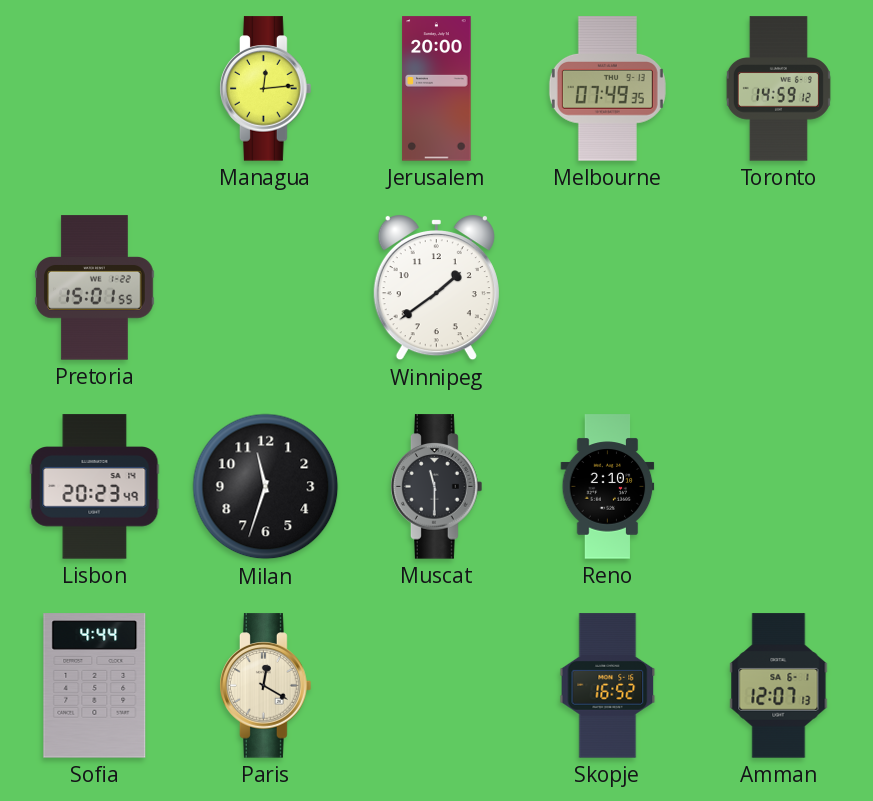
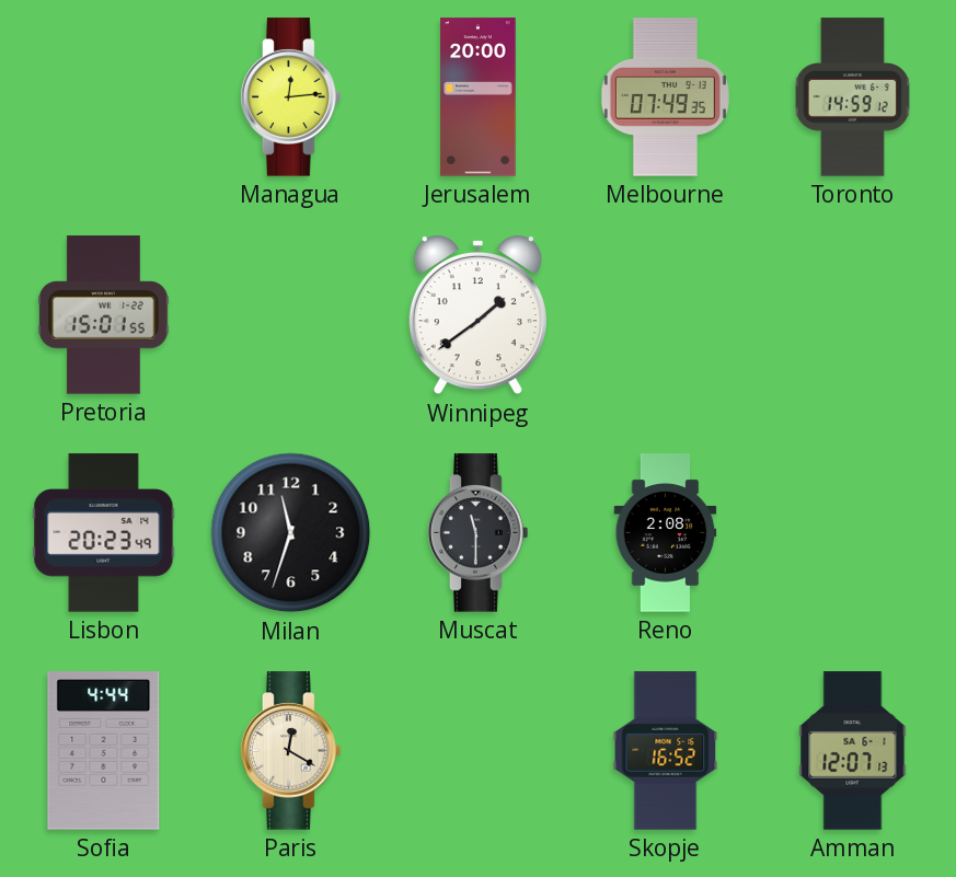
Reno: 2:10 -> 2:08 (666, 533)
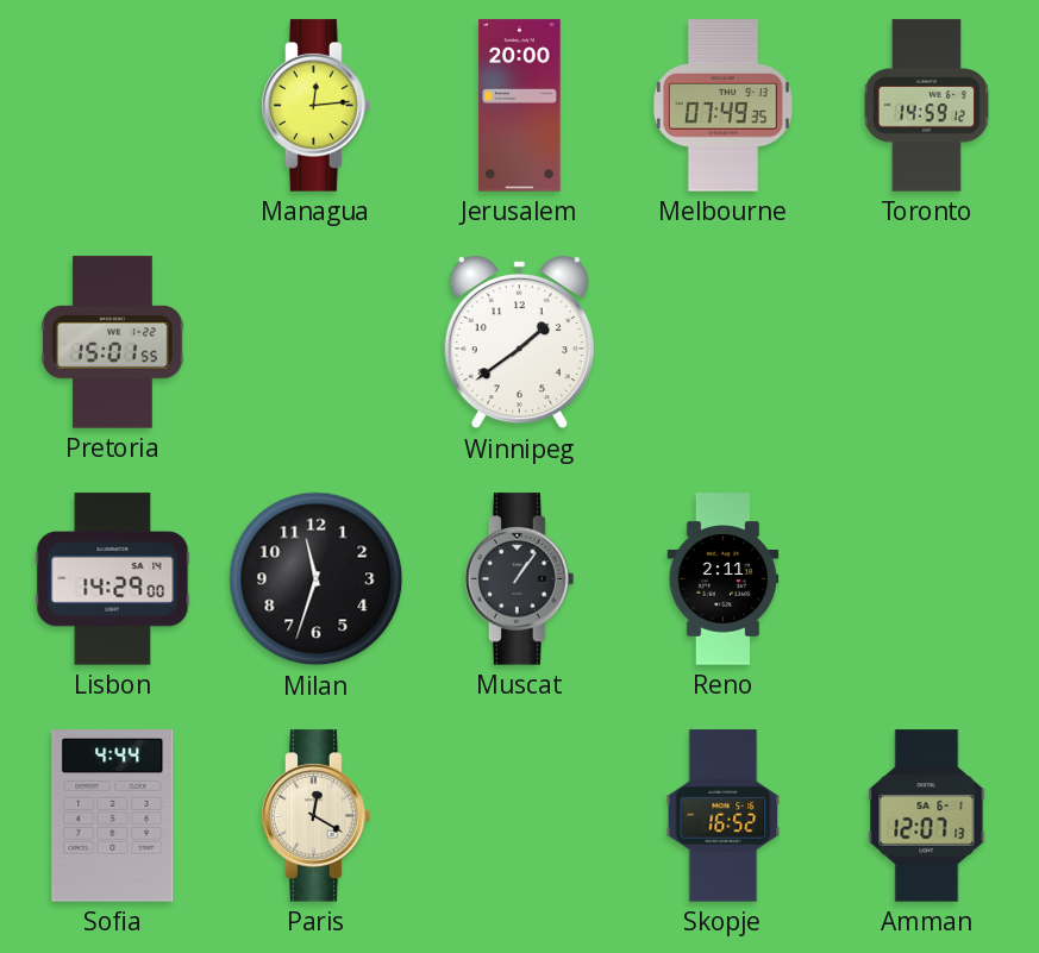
Lisbon: 20:23 -> 14:29 (113, 579)
Muscat: 11:30 -> 1:06 (520, 579)
Reno: 2:08 -> 2:11 (724, 579)
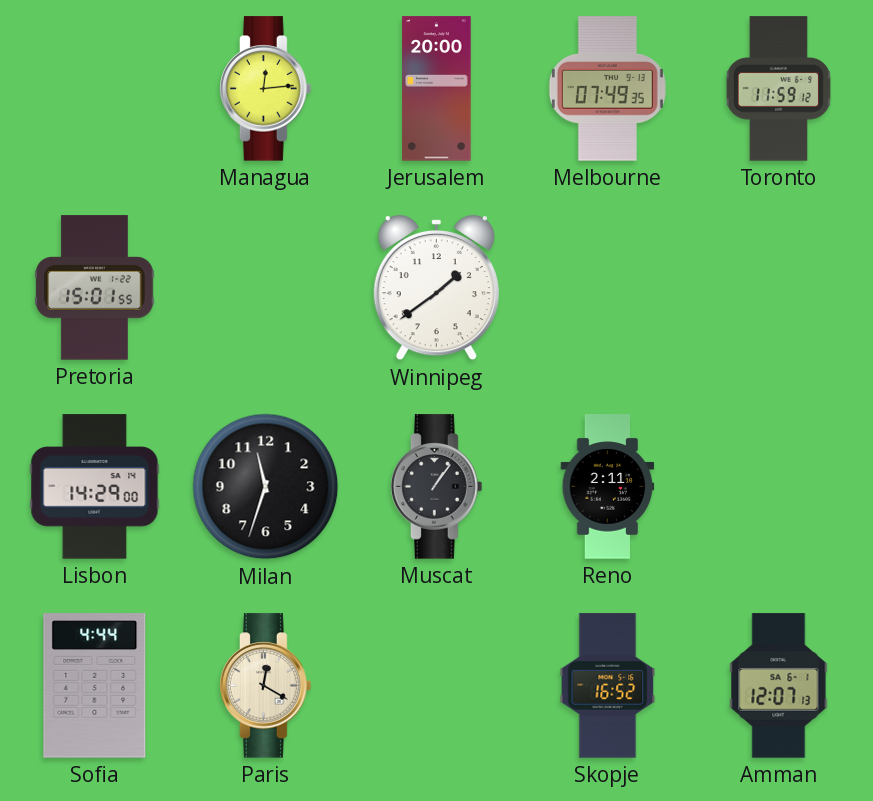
Toronto: 14:59 -> 11:59 (778, 89)
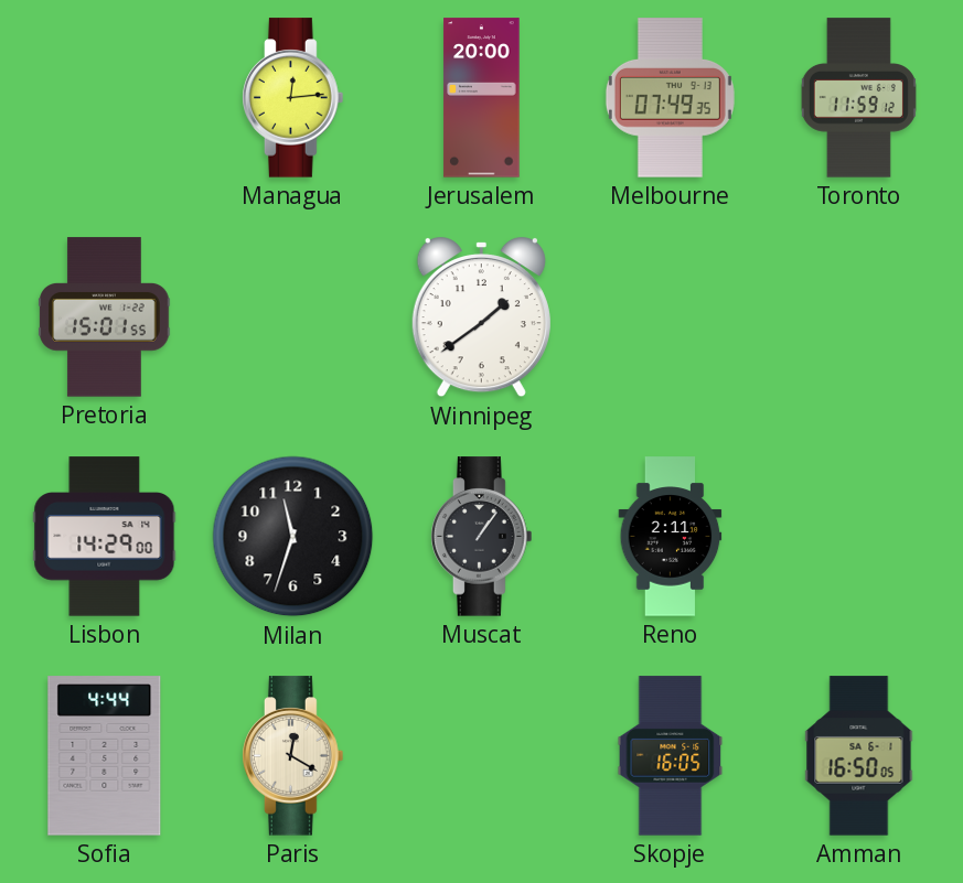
Skopje: 16:52 -> 16:05 (671, 756)
Amman: 12:07 -> 16:50 (859, 756)
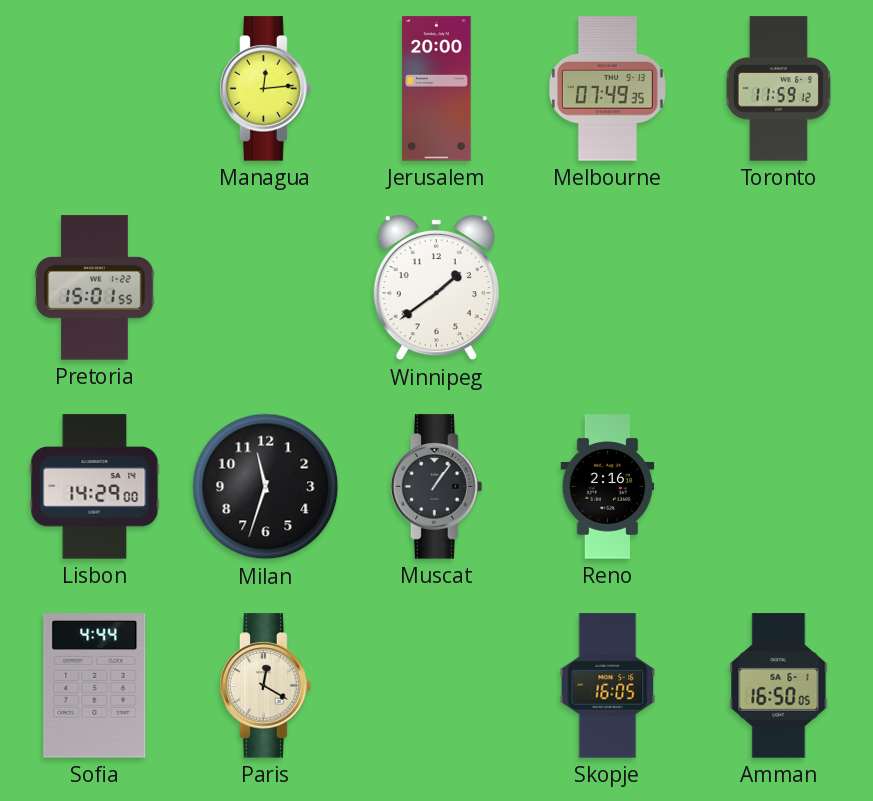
Reno: 2:11 -> 2:16 (608, 487)
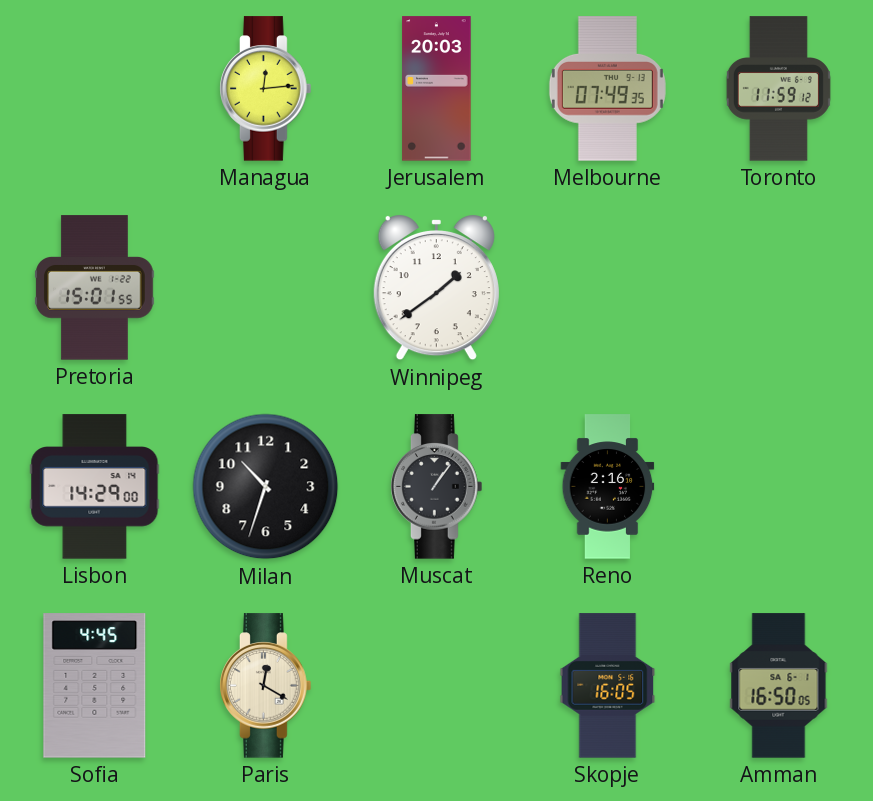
Jerusalem: 20:00 -> 20:03 (437, 89)
Milan: 11:33 -> 10:33 (266, 487)
Sofia: 4:44 -> 4:45 (95, 686)
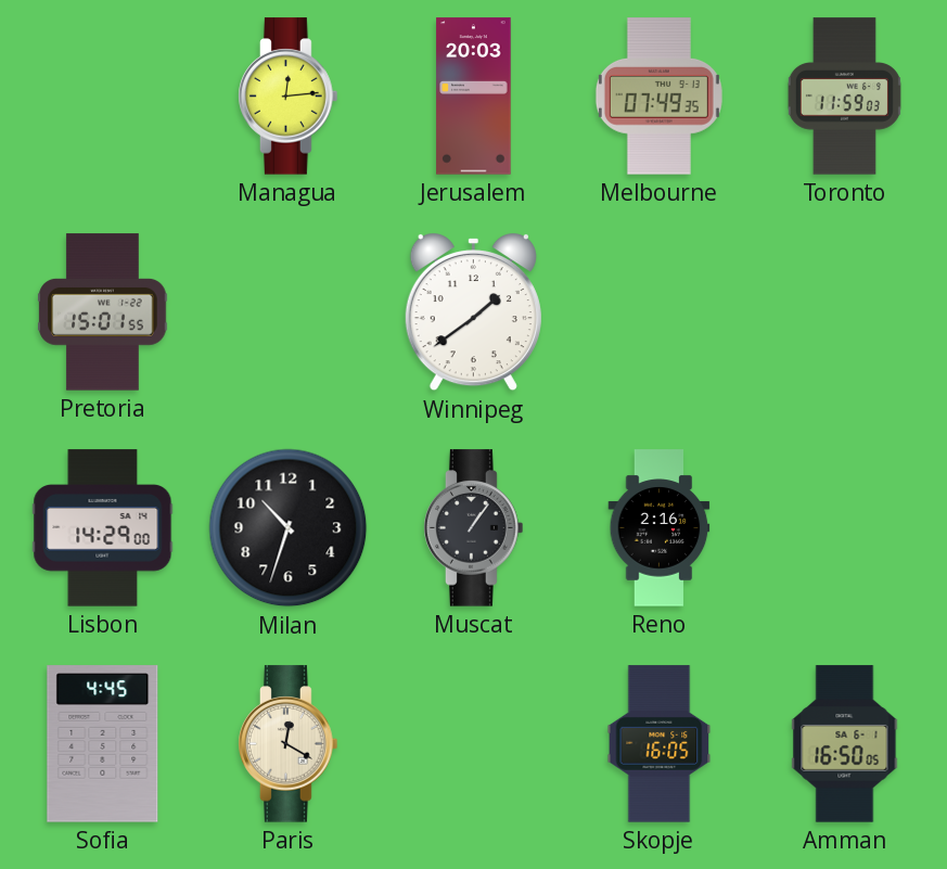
Toronto: 11:59:12 -> 11:59:03 (844, 97)
